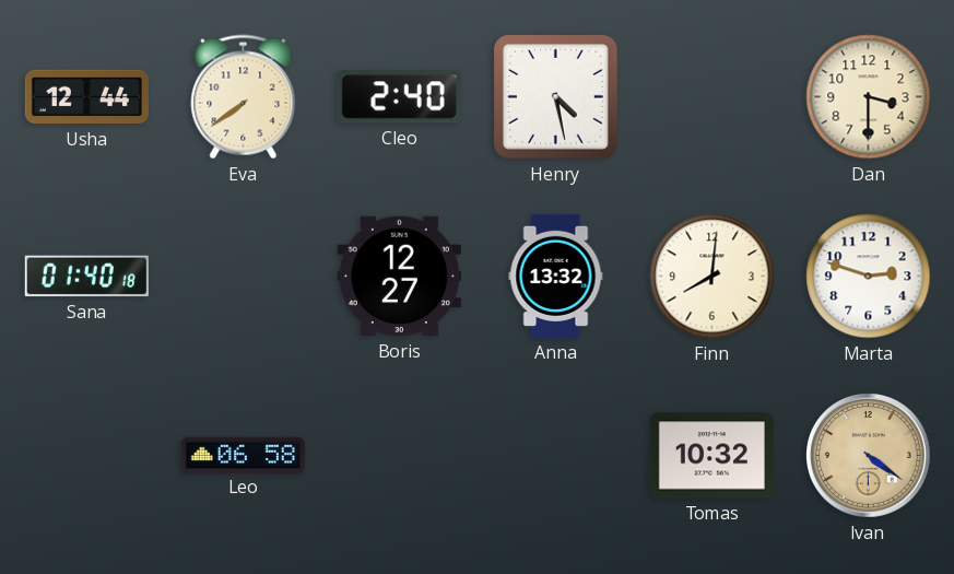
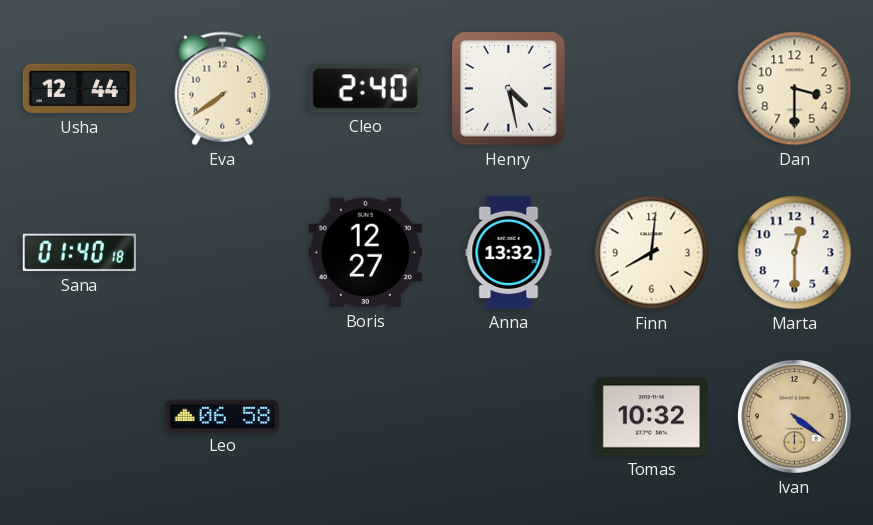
Marta: 2:48 -> 12:30 (795, 253)
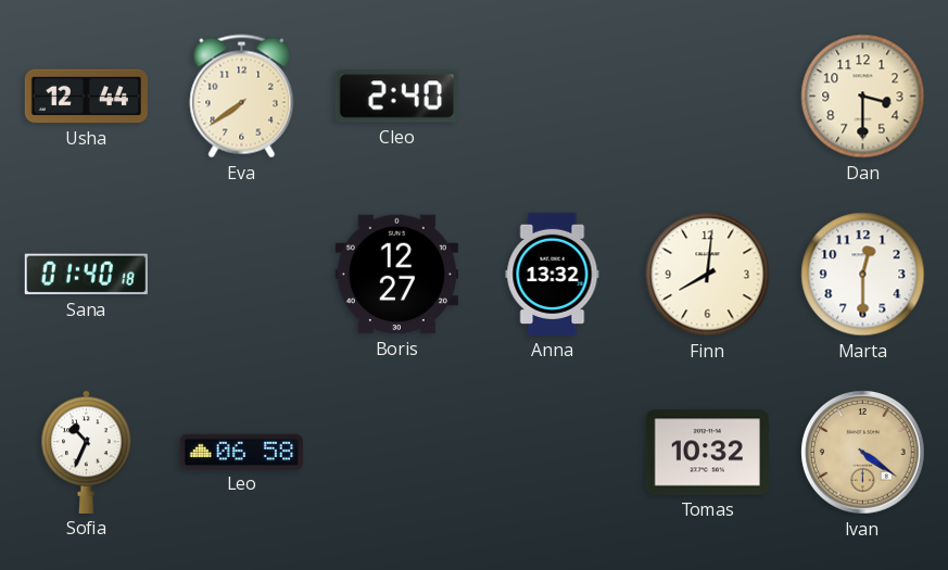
Henry: 4:28 -> none (509, 89)
Sofia: none -> 10:34 (87, 452)
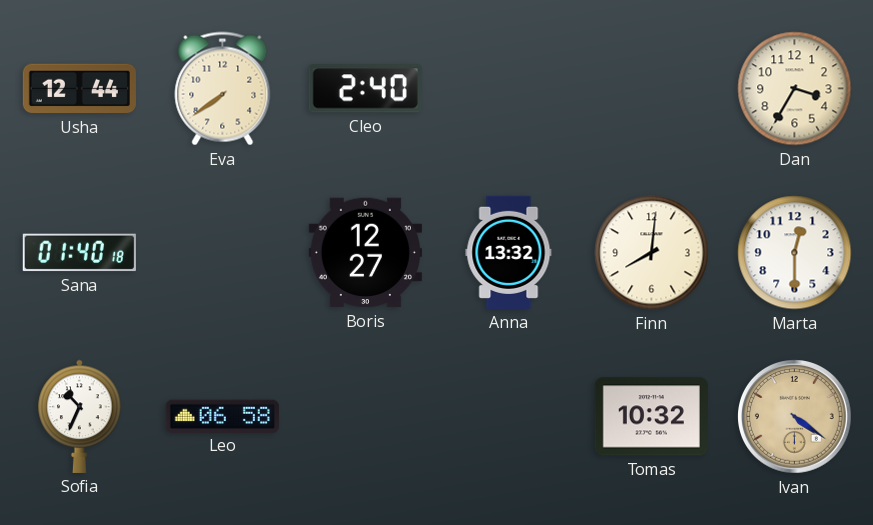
Dan: 3:30 -> 3:35 (795, 89)
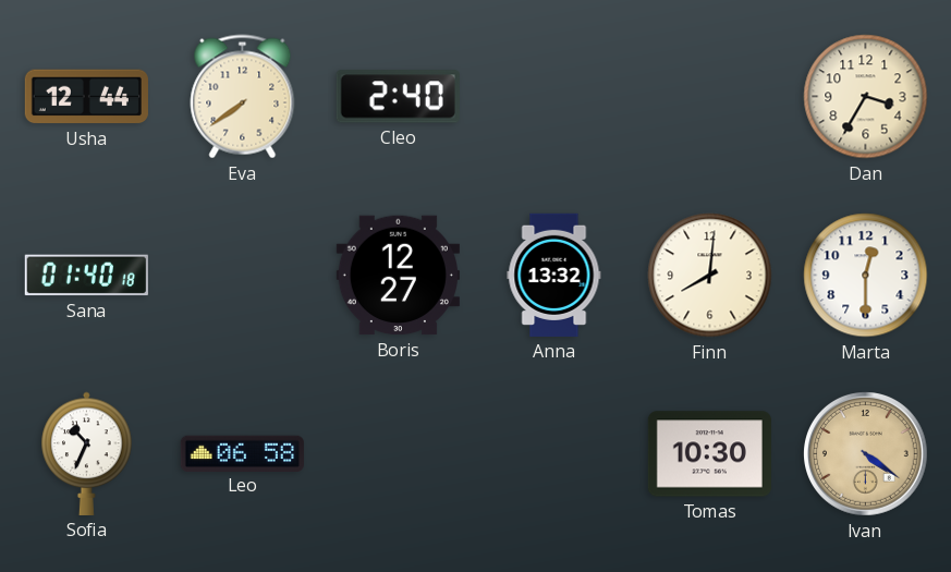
Tomas: 10:32 -> 10:30 (709, 454)
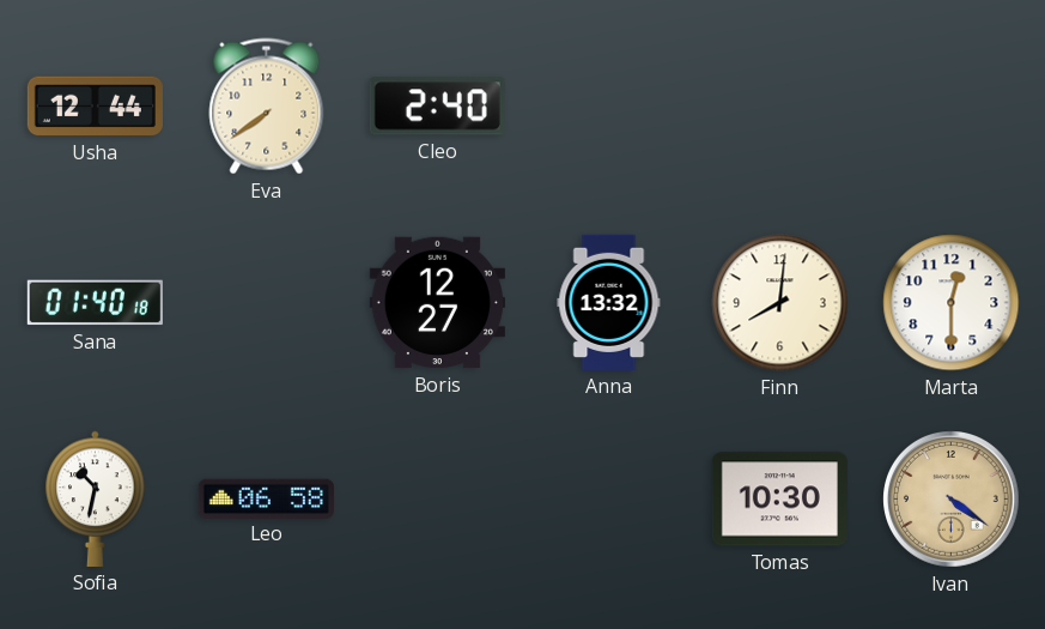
Dan: 3:35 -> none (866, 97)
Sofia: 10:34 -> 10:32 (96, 498)
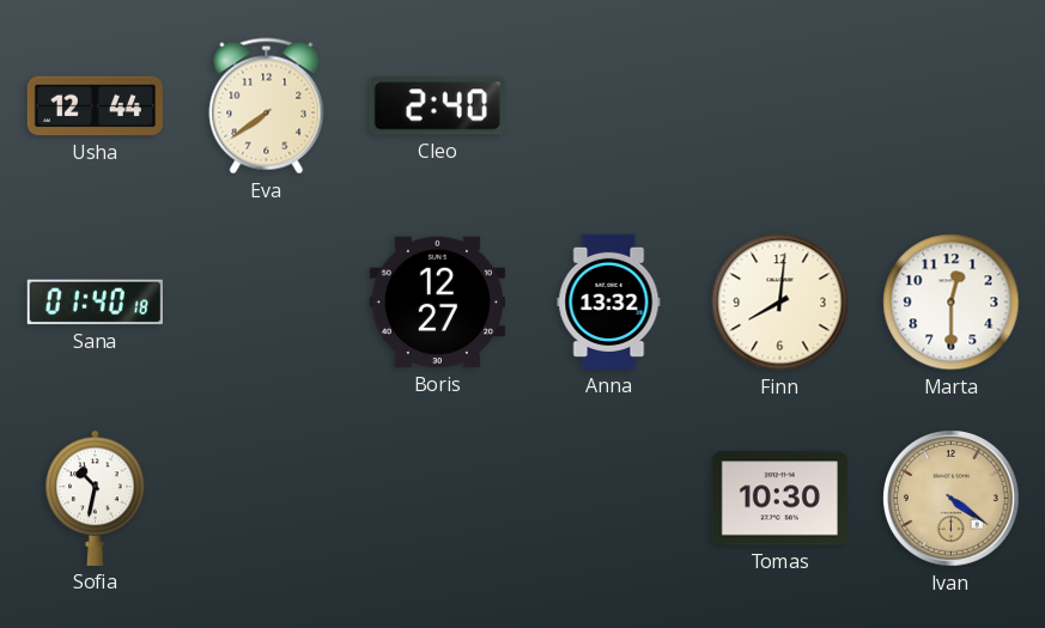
Leo: 06:58 -> none (266, 498)
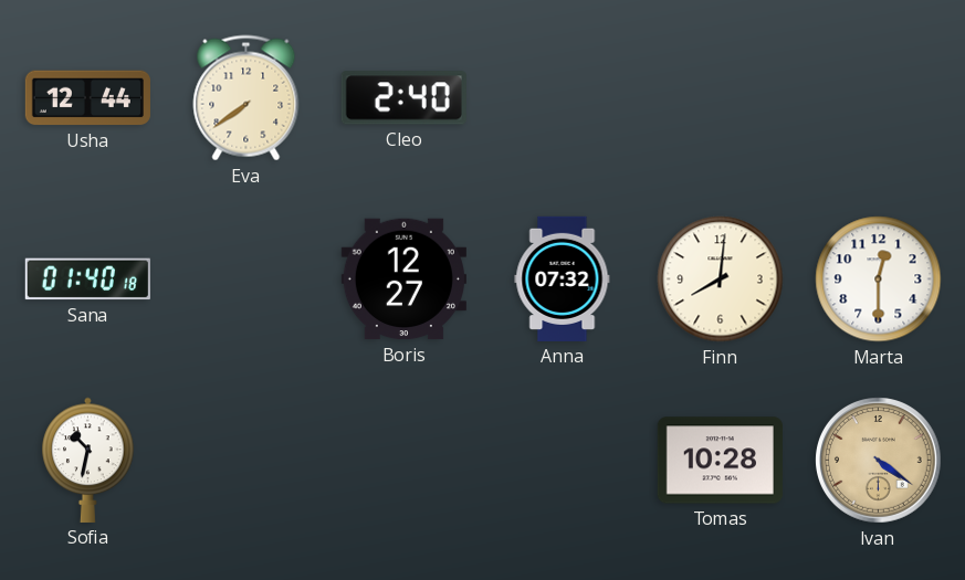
Anna: 13:32 -> 07:32 (563, 278)
Tomas: 10:30 -> 10:28 (720, 461)
